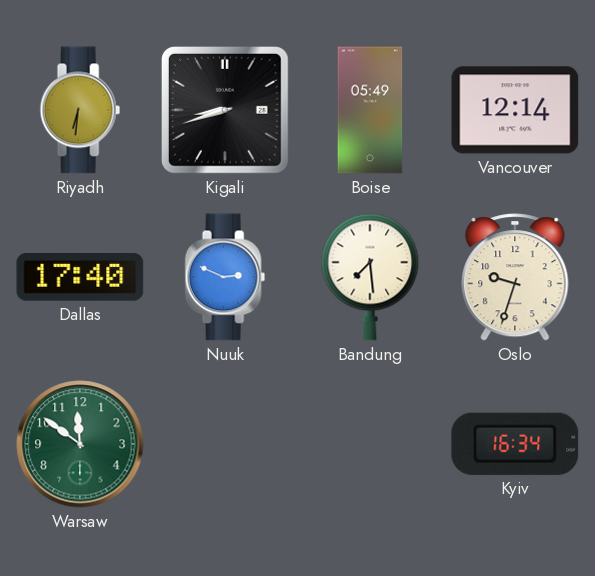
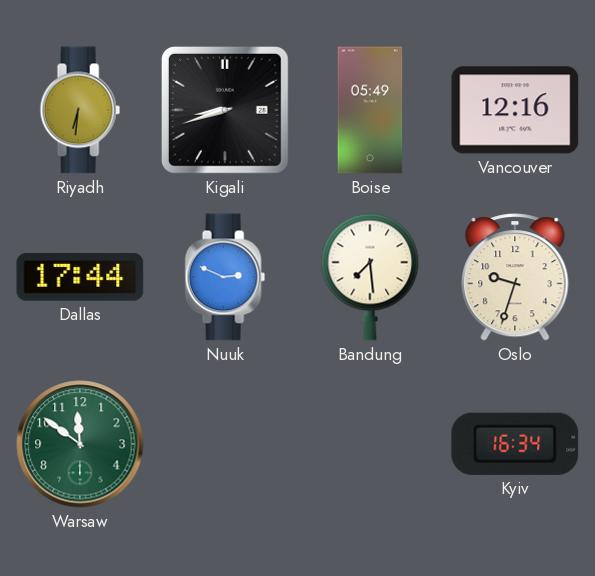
Vancouver: 12:14 -> 12:16 (515, 110)
Dallas: 17:40 -> 17:44 (80, 277)
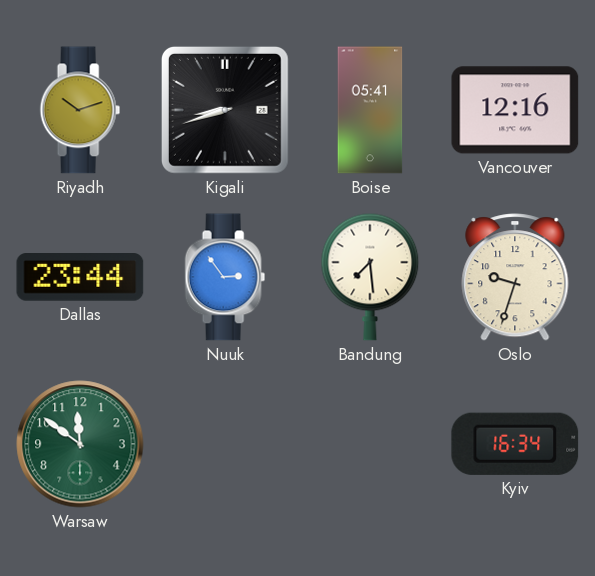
Riyadh: 6:31 -> 10:12 (80, 110)
Boise: 05:49 -> 05:41 (370, 110)
Dallas: 17:44 -> 23:44 (80, 277)
Nuuk: 2:49 -> 2:54 (225, 277)
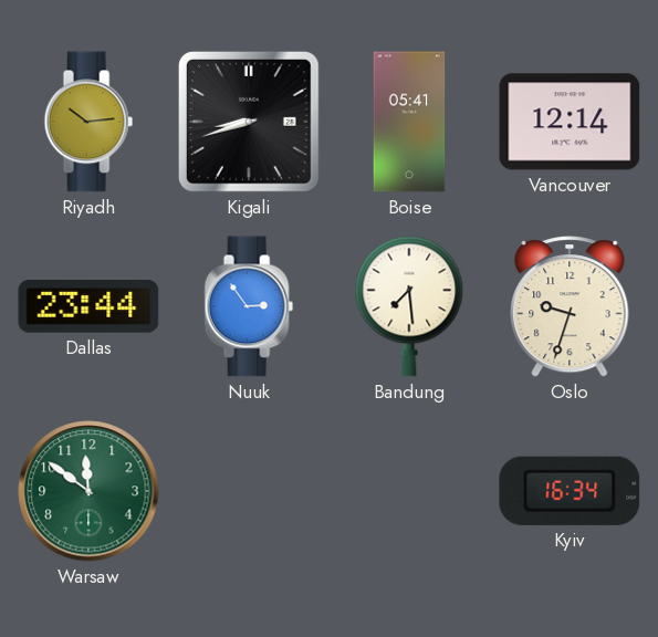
Riyadh: 10:12 -> 10:14 (88, 122)
Vancouver: 12:16 -> 12:14 (570, 122)
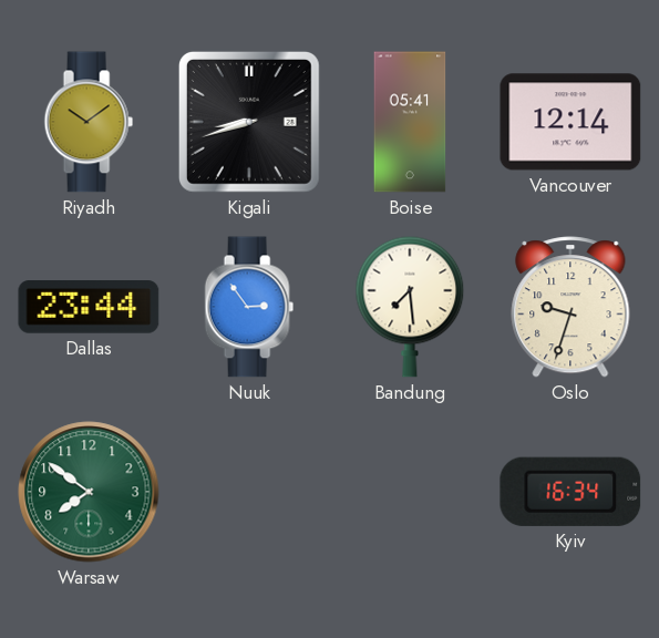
Riyadh: 10:14 -> 10:09 (89, 122)
Warsaw: 11:51 -> 7:51 (89, 492)
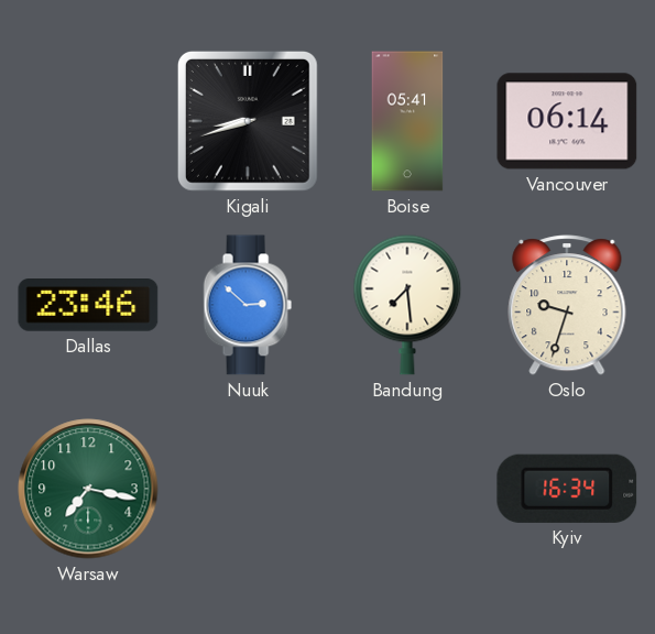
Riyadh: 10:09 -> none (89, 122)
Vancouver: 12:14 -> 06:14 (567, 121)
Dallas: 23:44 -> 23:46 (88, 305)
Nuuk: 2:54 -> 2:52 (248, 305)
Warsaw: 7:51 -> 7:17 (88, 489)
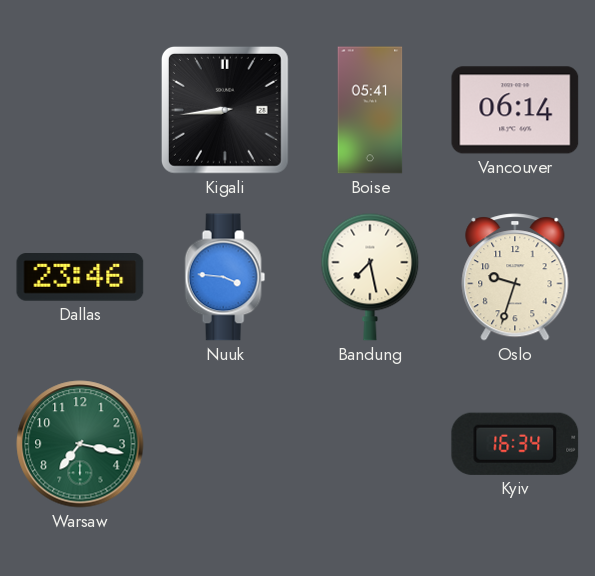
Kigali: 8:42 -> 8:44 (225, 110)
Nuuk: 2:52 -> 3:46 (225, 277)
Bandung: 7:29 -> 7:28 (370, 277)
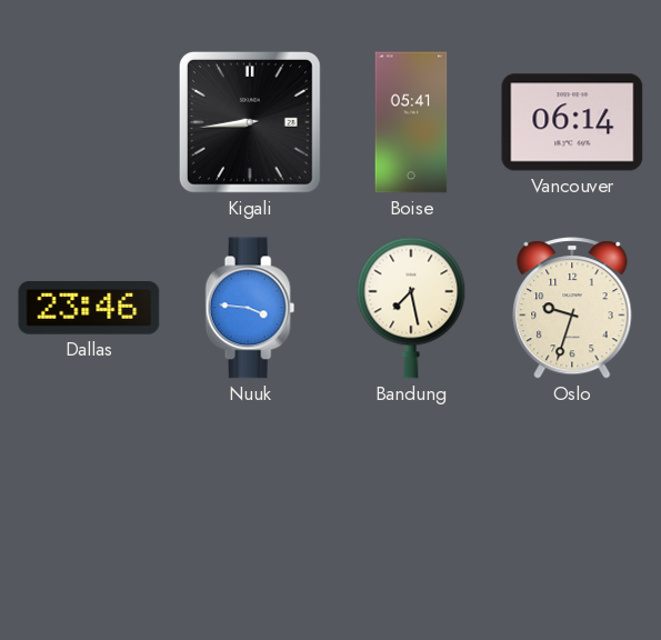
Warsaw: 7:17 -> none (80, 444)
Kyiv: 16:34 -> none (515, 444)
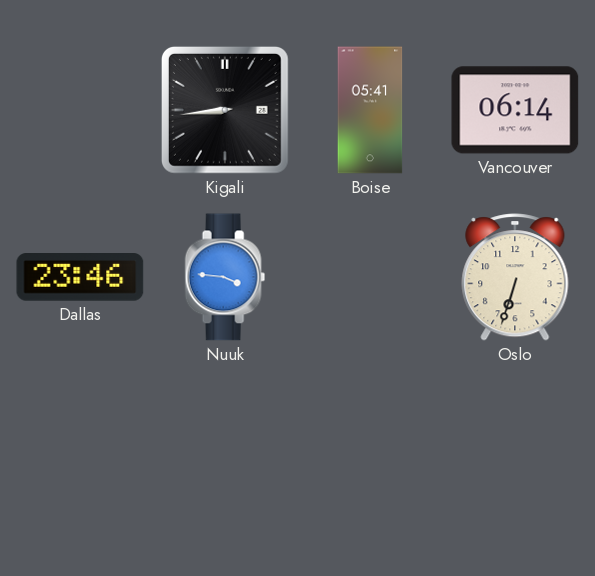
Bandung: 7:28 -> none (411, 308)
Oslo: 9:33 -> 6:33 (515, 277)
